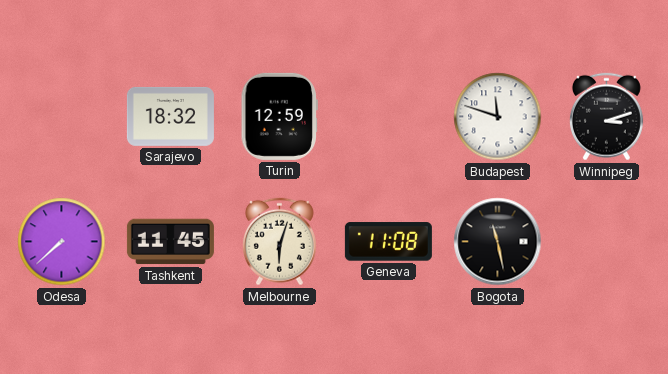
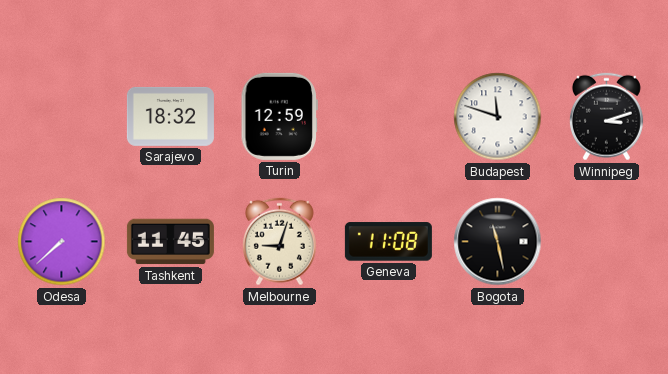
Melbourne: 6:03 -> 9:03 (279, 242)
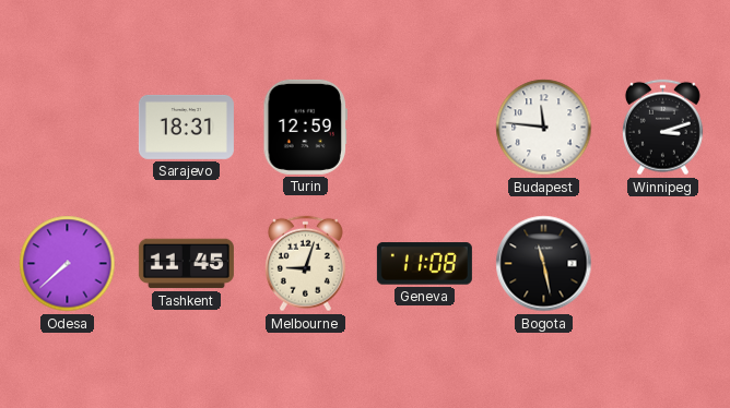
Sarajevo: 18:32 -> 18:31 (186, 127)
Budapest: 11:48 -> 11:46 (544, 128)
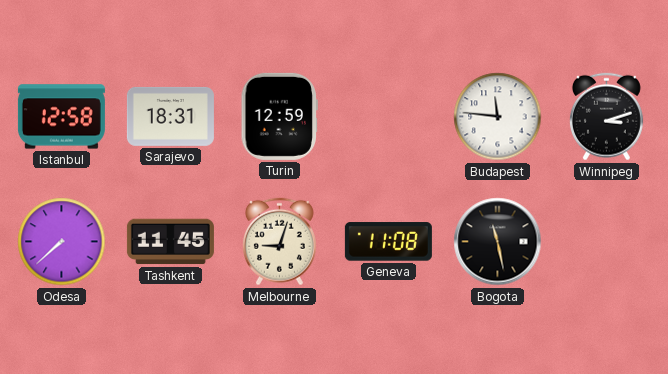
Istanbul: none -> 12:58 (61, 117)
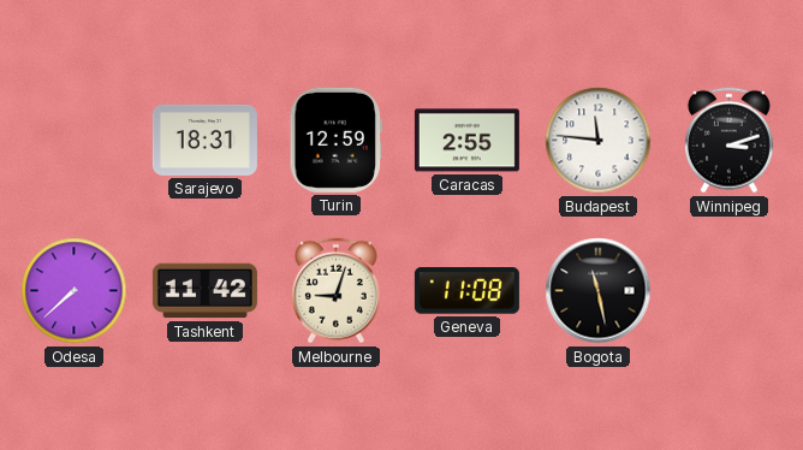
Istanbul: 12:58 -> none (61, 117)
Caracas: none -> 2:55 (466, 141)
Tashkent: 11:45 -> 11:42 (204, 291)
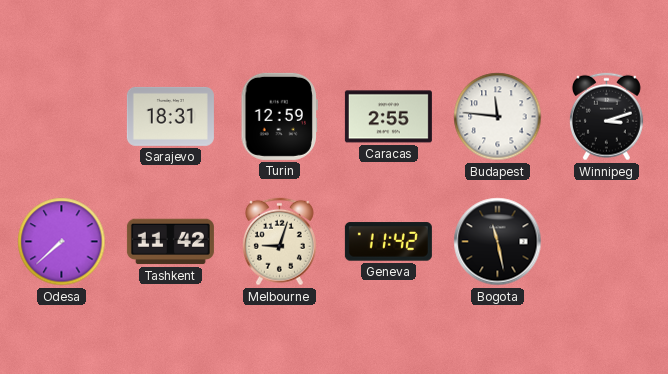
Geneva: 11:08 -> 11:42 (388, 242)
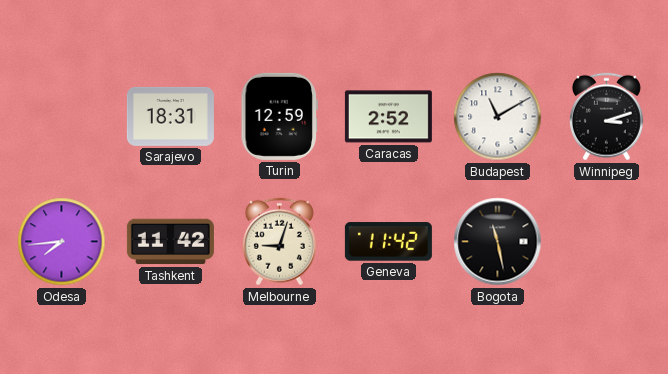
Caracas: 2:55 -> 2:52 (388, 117)
Budapest: 11:46 -> 11:10 (498, 117)
Odesa: 7:38 -> 7:44 (62, 242)
